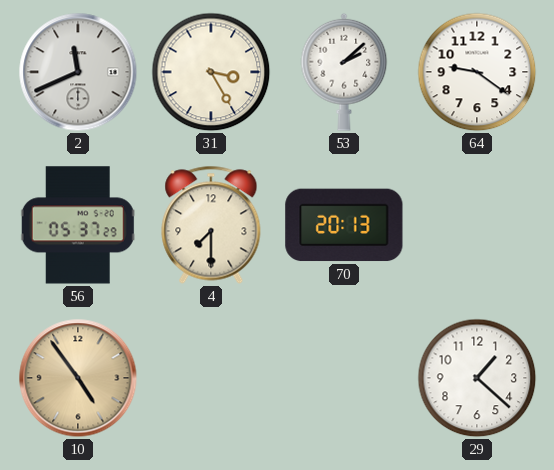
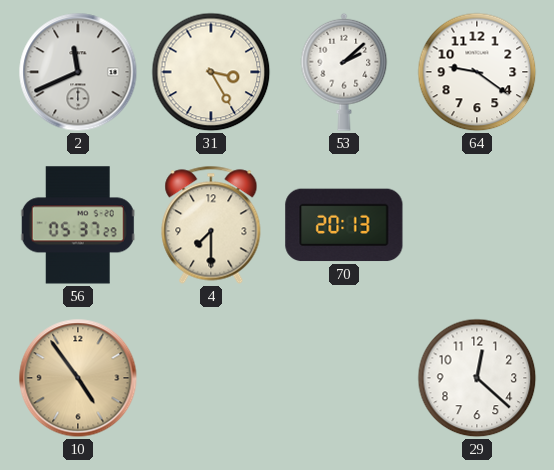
29: 1:22 -> 12:22 (477, 378)
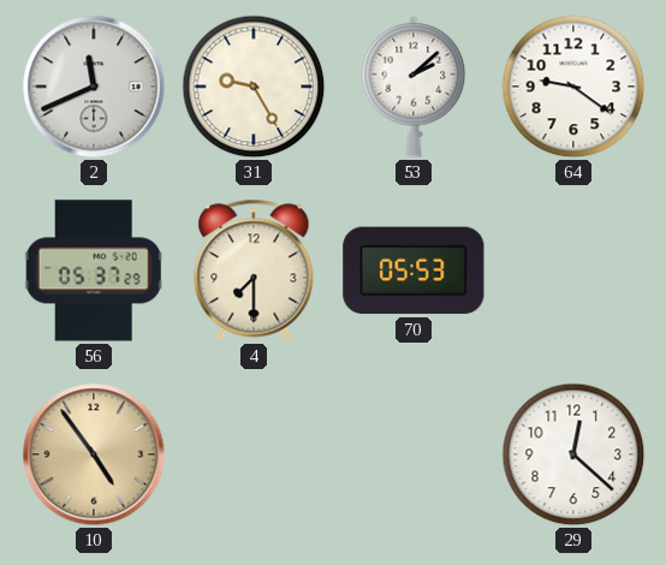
31: 3:25 -> 9:25 (254, 87)
70: 20:13 -> 05:53 (414, 270)
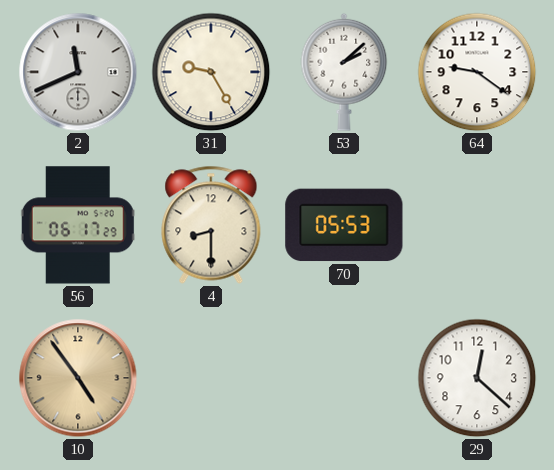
56: 05:37 -> 06:17 (78, 225)
4: 7:30 -> 8:30 (211, 225)
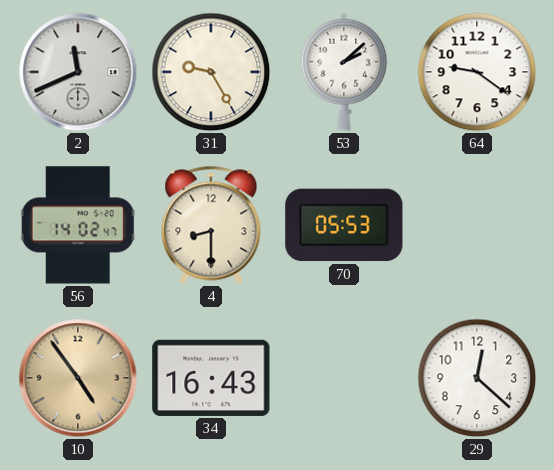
56: 06:17 -> 14:02 (78, 225)
34: none -> 16:43 (211, 378)
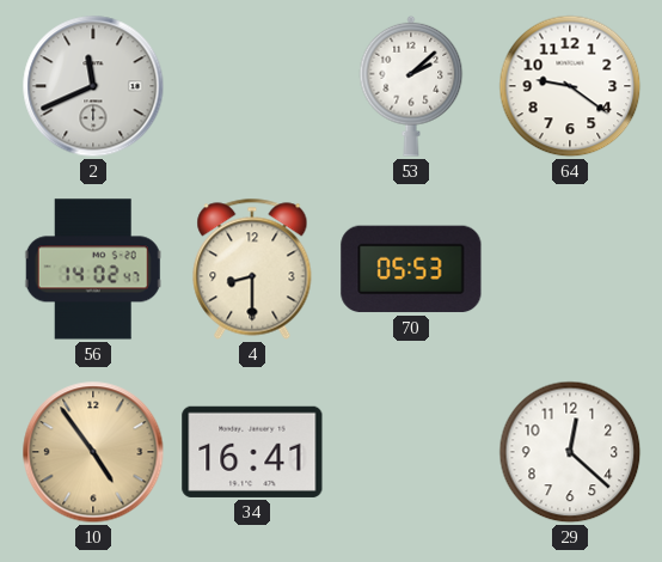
31: 9:25 -> none (211, 72)
34: 16:43 -> 16:41 (252, 452)
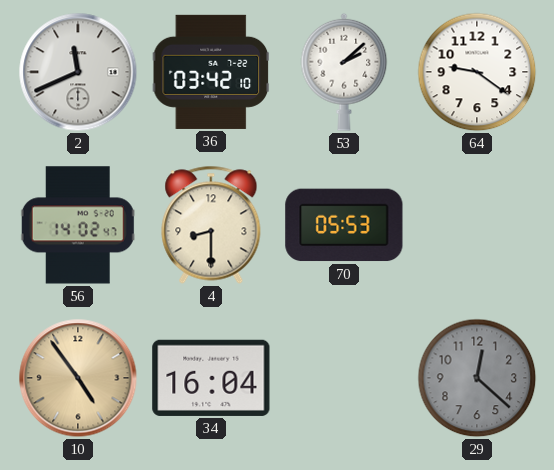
36: none -> 03:42 (210, 72)
34: 16:41 -> 16:04 (211, 378)
29 dial: white -> grey (477, 378)
